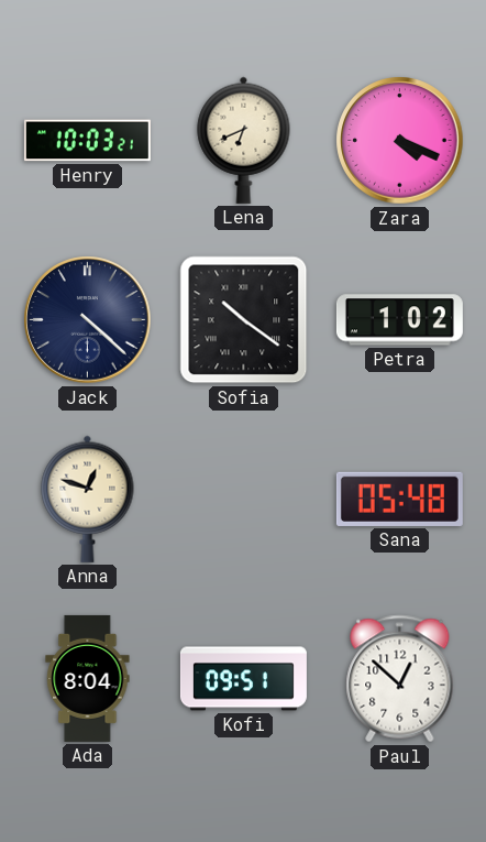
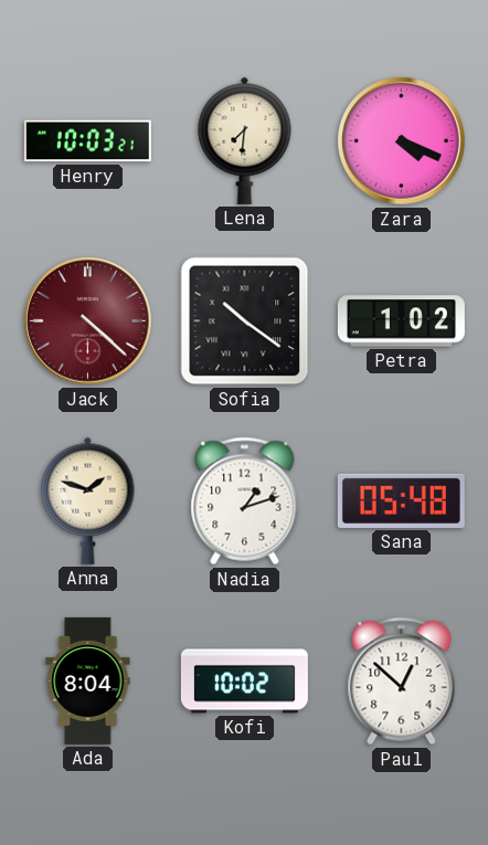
Lena: 6:41 -> 7:31 (245, 140)
Jack dial: navy -> burgundy (88, 321)
Anna: 12:48 -> 1:48 (88, 500)
Nadia: none -> 1:12 (245, 501)
Kofi: 09:51 -> 10:02 (244, 682)
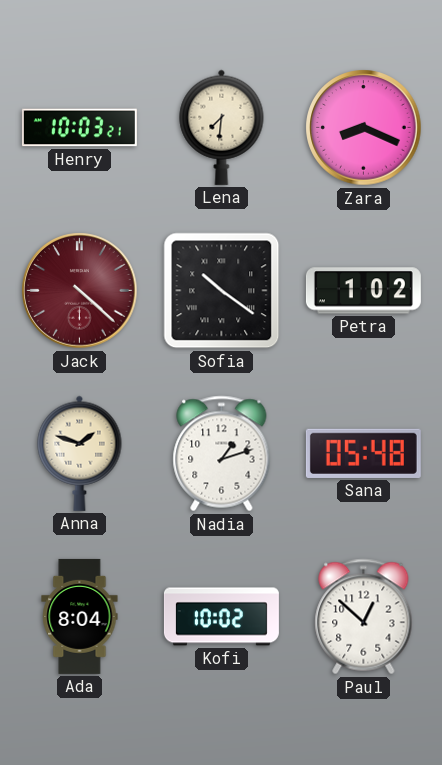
Zara: 4:19 -> 8:19 (364, 128)
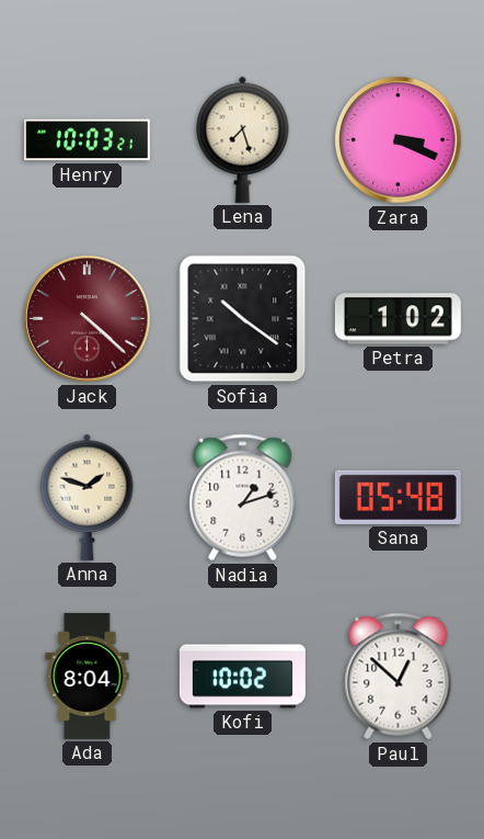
Lena: 7:31 -> 7:27 (243, 139)
Zara: 8:19 -> 3:19 (399, 140)
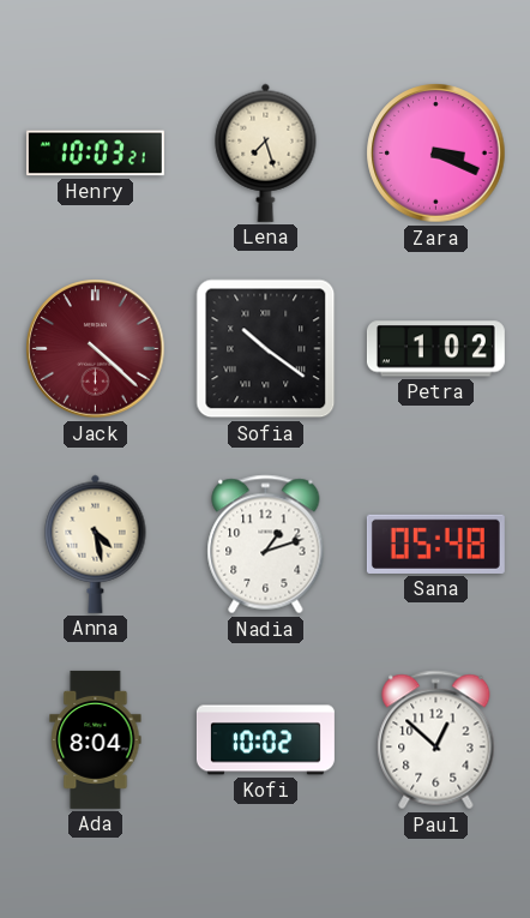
Anna: 1:48 -> 4:28 (96, 544)
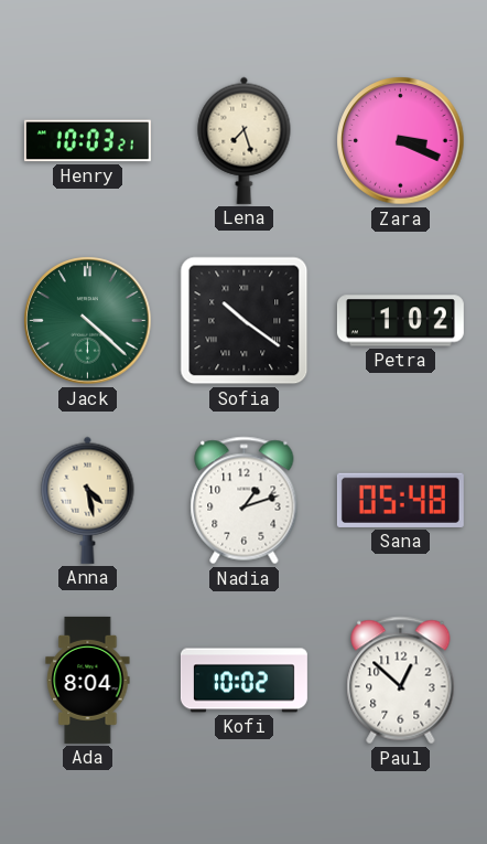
Jack dial: burgundy -> green (88, 321)
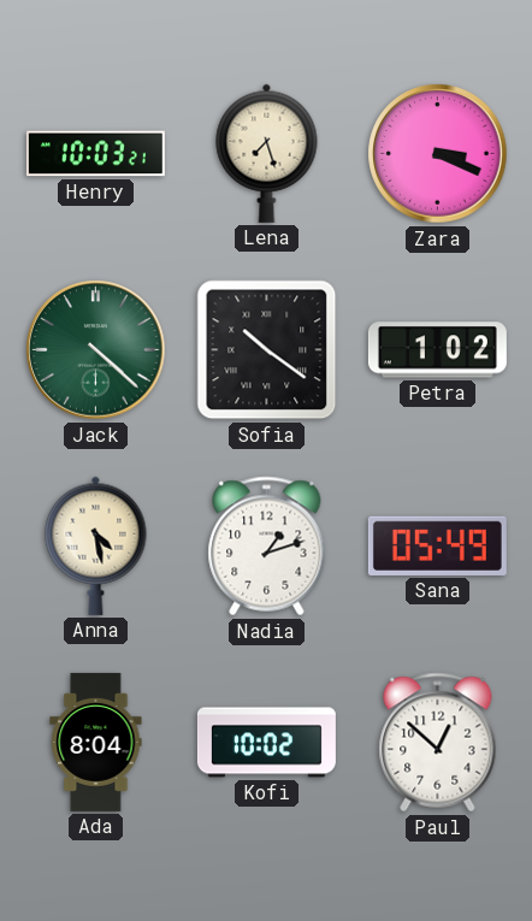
Sana: 05:48 -> 05:49 (437, 545)
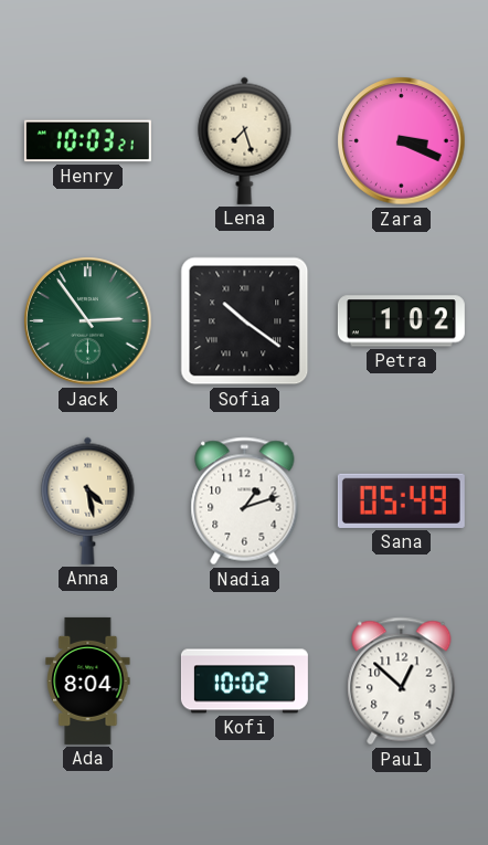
Jack: 4:22 -> 2:54 (88, 321)
